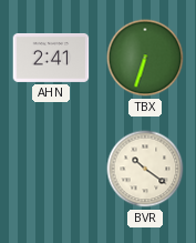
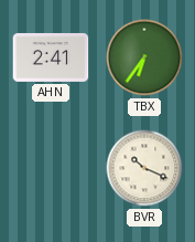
TBX: 6:33 -> 6:36 (144, 57)
BVR: 10:21 -> 10:19 (144, 168)
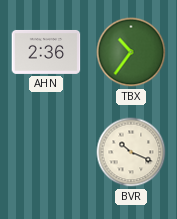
AHN: 2:41 -> 2:36 (46, 52)
TBX: 6:36 -> 10:36 (131, 52)
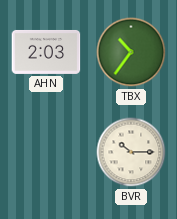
AHN: 2:36 -> 2:03 (46, 52)
BVR: 10:19 -> 10:15 (131, 152)
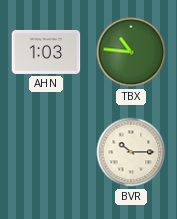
AHN: 2:03 -> 1:03 (46, 52)
TBX: 10:36 -> 10:46 (131, 52)
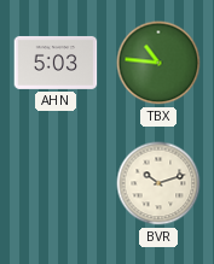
AHN: 1:03 -> 5:03 (56, 63)
BVR: 10:15 -> 10:12 (158, 183)
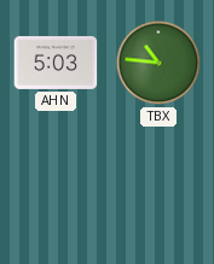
BVR: 10:12 -> none (158, 183)
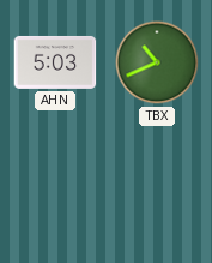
TBX: 10:46 -> 10:41 (157, 62)
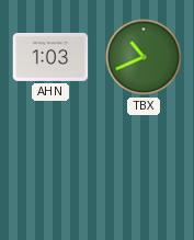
AHN: 5:03 -> 1:03 (50, 57)
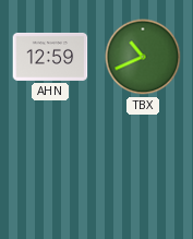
AHN: 1:03 -> 12:59 (50, 57)
